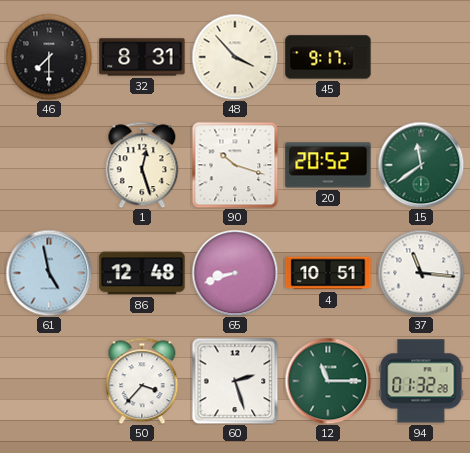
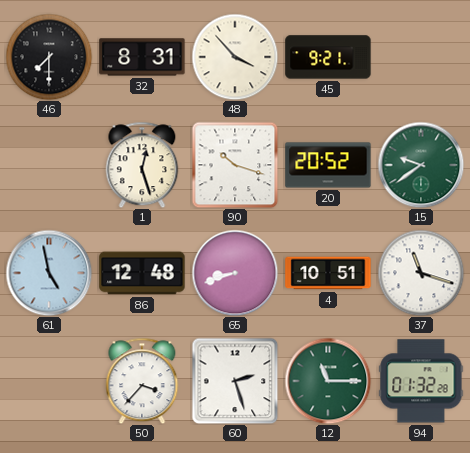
45: 9:17 -> 9:21 (328, 57)
15: 11:39 -> 9:39 (421, 165)
37: 11:16 -> 11:18 (421, 273)
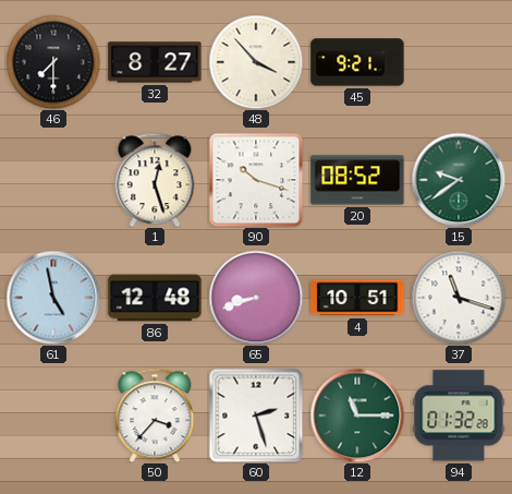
32: 8:31 -> 8:27 (155, 62)
20: 20:52 -> 08:52 (357, 180)
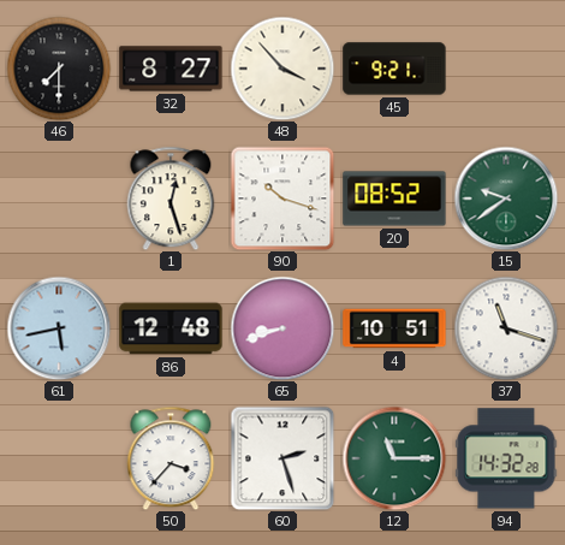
61: 4:58 -> 5:43 (59, 328)
94: 01:32 -> 14:32 (506, 458)
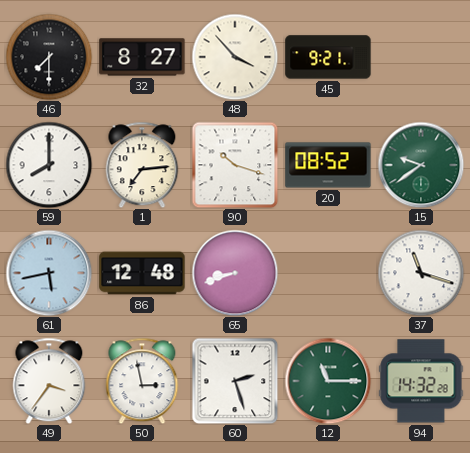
59: none -> 8:00 (49, 165)
1: 12:27 -> 7:14 (142, 165)
4: 10:51 -> none (394, 328)
49: none -> 3:36 (49, 381)
50: 3:37 -> 2:58 (142, 381)
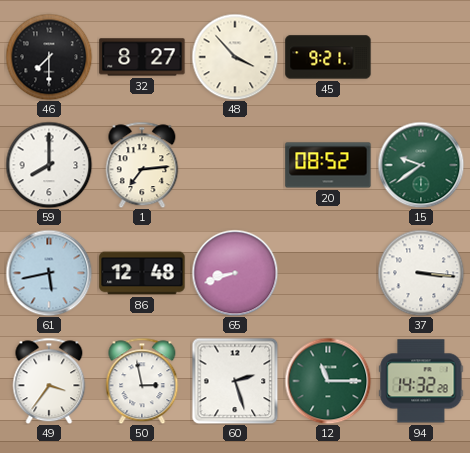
90: 10:18 -> none (235, 165)
37: 11:18 -> 3:16 (421, 273)
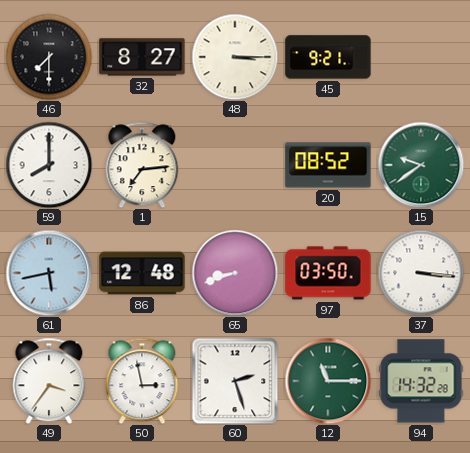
48: 3:53 -> 3:15 (235, 57)
97: none -> 03:50 (328, 273)
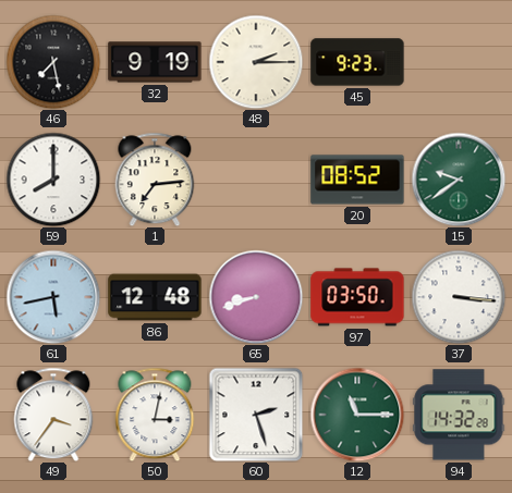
46: 7:30 -> 7:28 (53, 62)
32: 8:27 -> 9:19 (155, 62)
48: 3:15 -> 2:15 (256, 62)
45: 9:21 -> 9:23 (357, 62)
50: 2:58 -> 3:02 (155, 415)
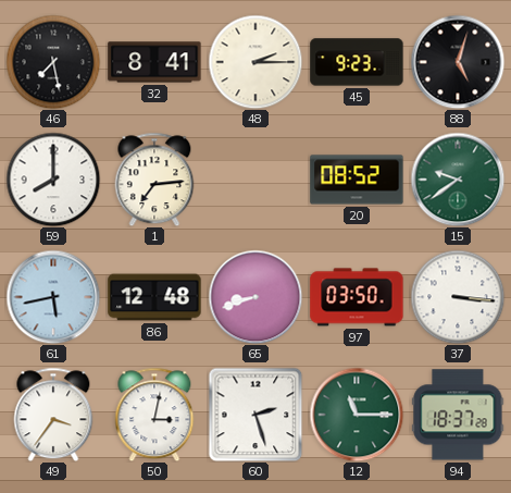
32: 9:19 -> 8:41 (154, 62)
88: none -> 5:03 (458, 62)
94: 14:32 -> 18:37 (458, 415)
